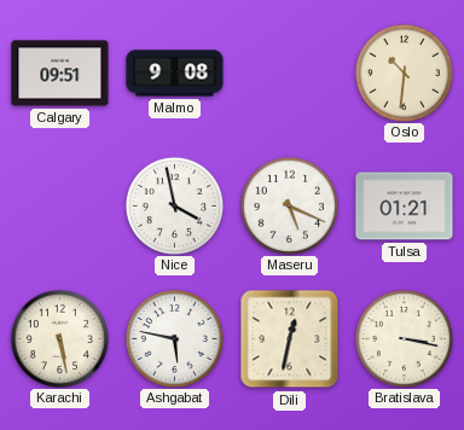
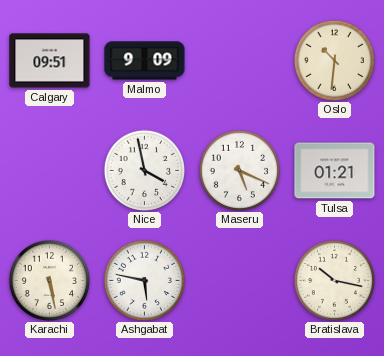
Malmo: 9:08 -> 9:09 (145, 61)
Dili: 12:32 -> none (290, 339)
Bratislava: 3:17 -> 10:17 (334, 280)
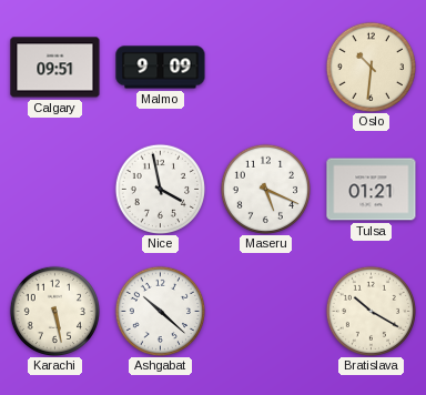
Ashgabat: 5:47 -> 10:22 (160, 311)
Bratislava: 10:17 -> 10:20 (371, 311)
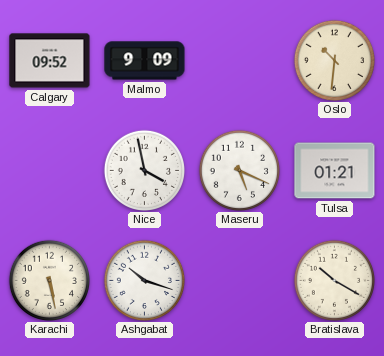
Calgary: 09:51 -> 09:52 (50, 61)
Ashgabat: 10:22 -> 10:18 (144, 280)
